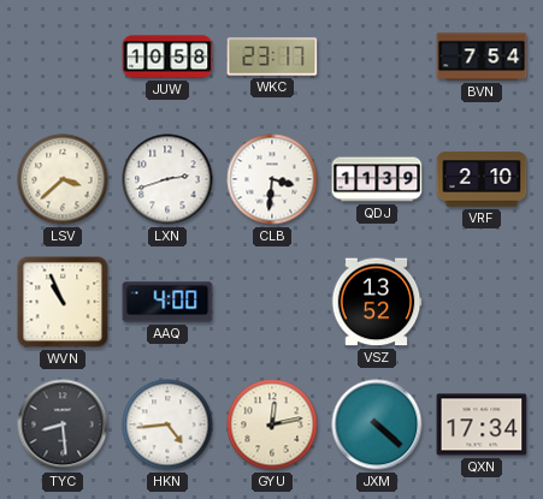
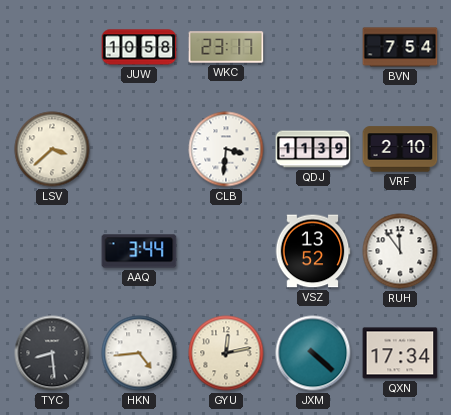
LXN: 2:42 -> none (167, 179)
WVN: 10:56 -> none (63, 302)
AAQ: 4:00 -> 3:44 (139, 251)
RUH: none -> 11:54 (400, 251)
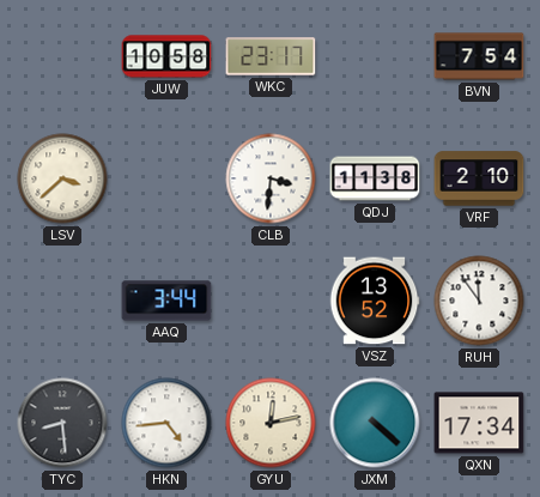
QDJ: 11:39 -> 11:38 (375, 178)
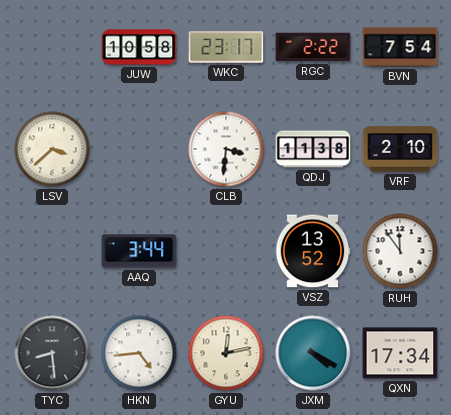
RGC: none -> 2:22 (313, 47)
JXM: 4:22 -> 4:20 (313, 353)
